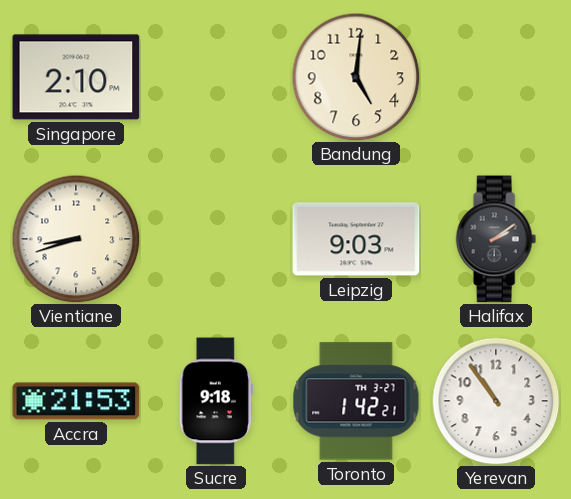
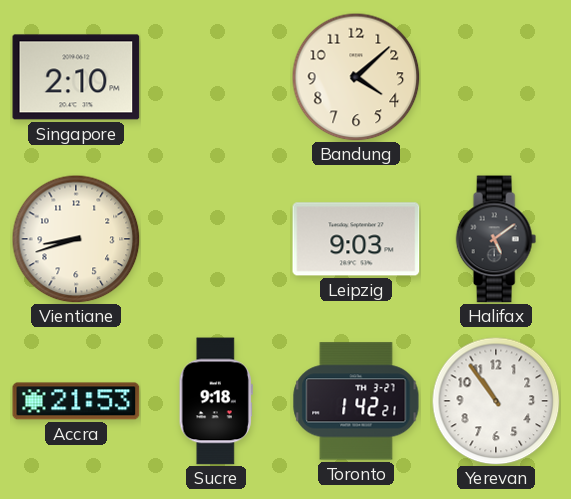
Bandung: 5:01 -> 4:08 (356, 77)
Halifax: 2:09 -> 5:09 (496, 239)
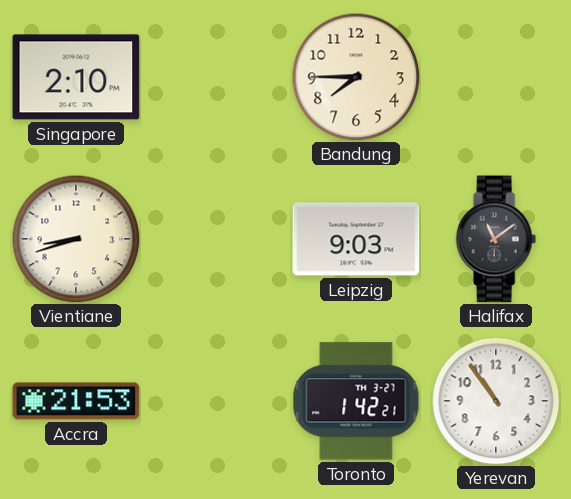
Bandung: 4:08 -> 7:45 (356, 77)
Halifax: 5:09 -> 11:09 (496, 239)
Sucre: 9:18 -> none (216, 401)
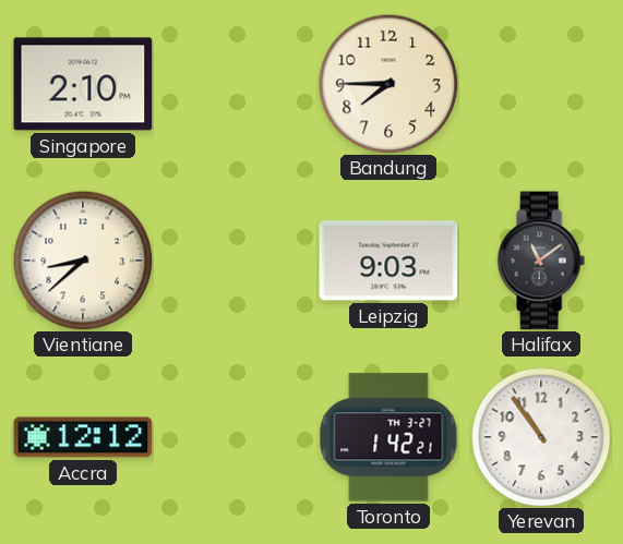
Vientiane: 8:42 -> 8:38 (83, 261)
Accra: 21:53 -> 12:12 (83, 437)
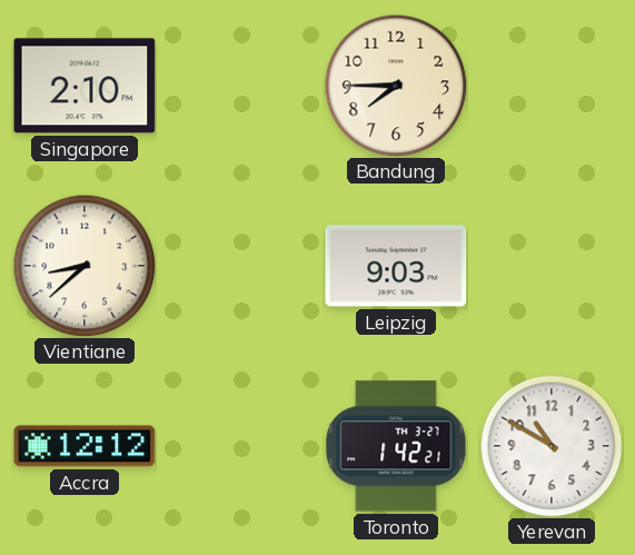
Halifax: 11:09 -> none (541, 261)
Yerevan: 10:54 -> 10:50 (552, 446)
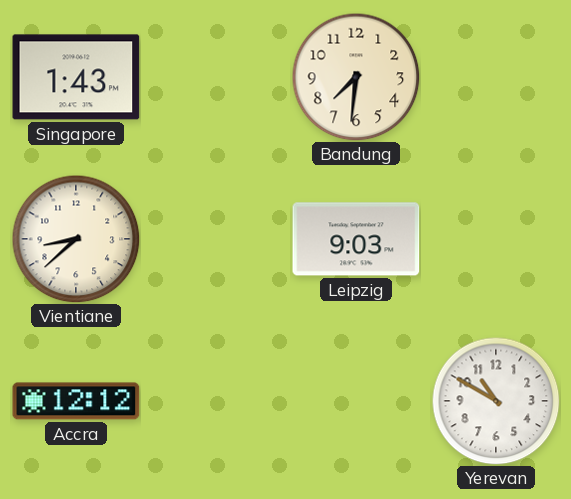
Singapore: 2:10 -> 1:43 (76, 77)
Bandung: 7:45 -> 7:31 (356, 77)
Toronto: 1:42 -> none (396, 446)
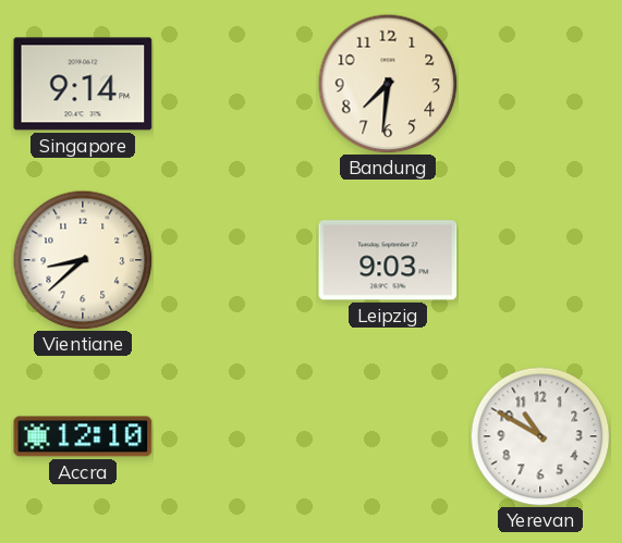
Singapore: 1:43 -> 9:14 (83, 84)
Accra: 12:12 -> 12:10 (83, 436)
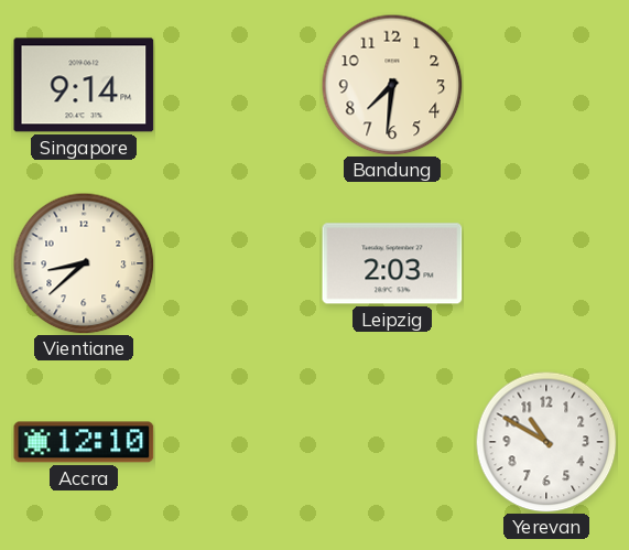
Leipzig: 9:03 -> 2:03 (392, 263)
